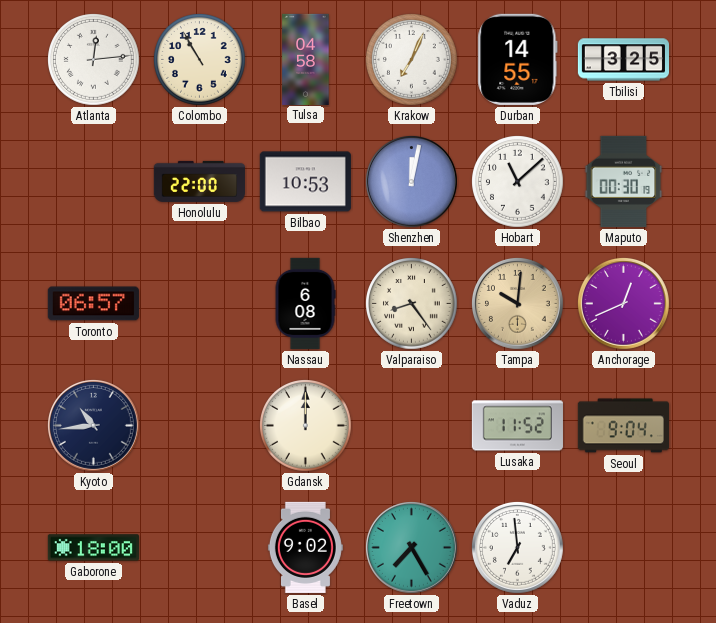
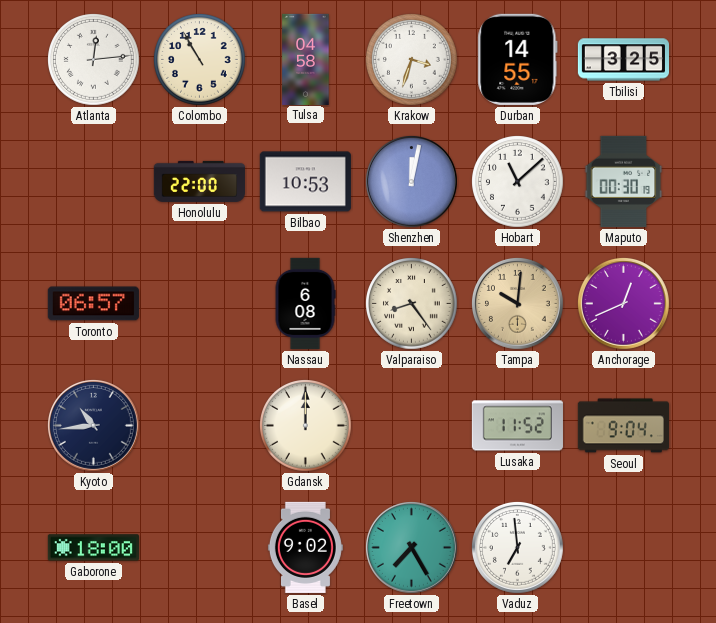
Krakow: 7:04 -> 3:33 (412, 60)
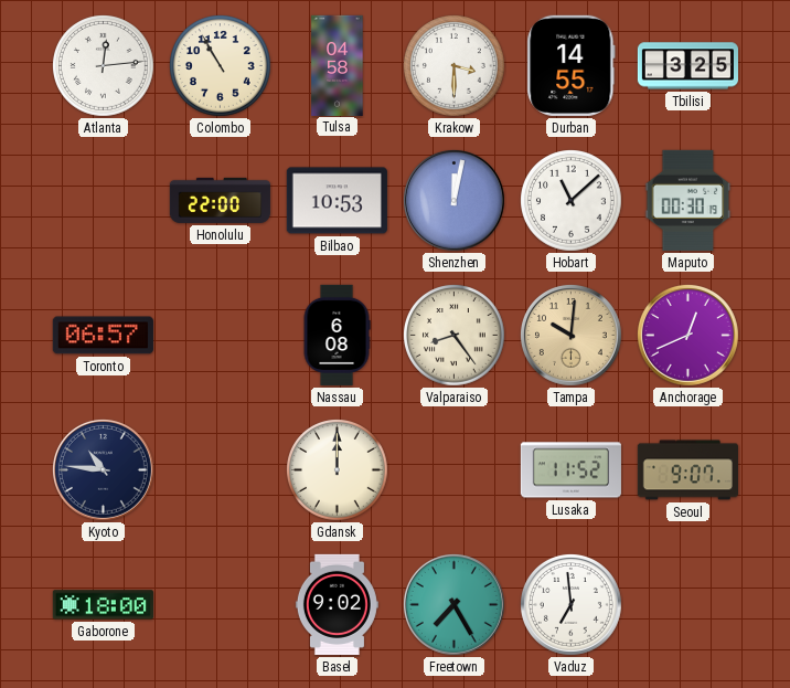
Krakow: 3:33 -> 3:30 (455, 66)
Kyoto: 10:44 -> 10:46 (103, 469)
Seoul: 9:04 -> 9:07 (687, 470)
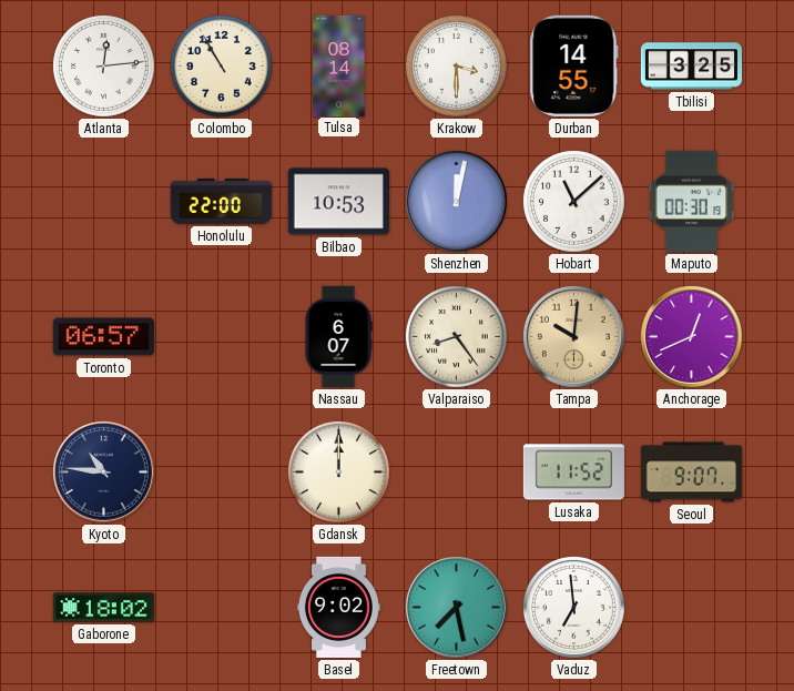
Tulsa: 04:58 -> 08:14 (339, 65)
Nassau: 6:08 -> 6:07 (338, 336)
Gaborone: 18:00 -> 18:02 (103, 608)
Freetown: 7:25 -> 7:28 (456, 607)
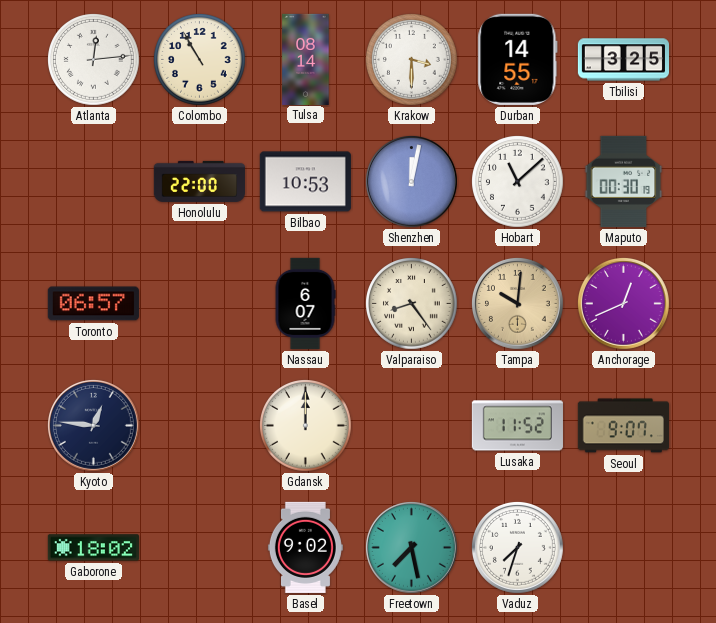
Kyoto: 10:46 -> 12:46 (93, 425)
Vaduz: 6:59 -> 7:33 (517, 547)
